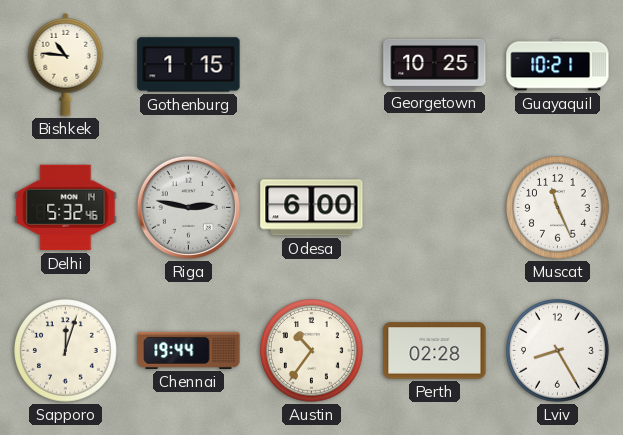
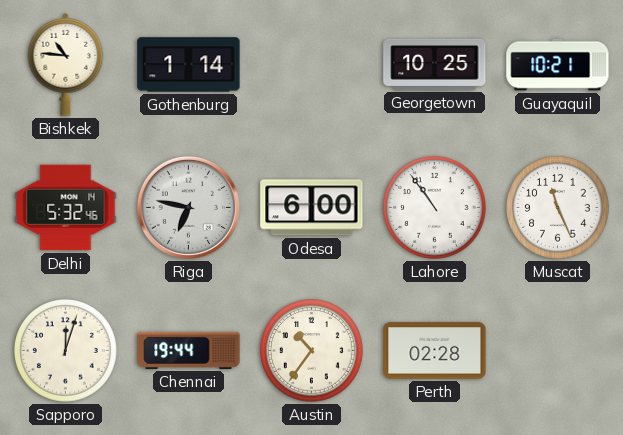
Gothenburg: 1:15 -> 1:14 (189, 65)
Riga: 2:47 -> 6:47 (188, 207)
Lahore: none -> 10:54 (435, 208)
Lviv: 8:25 -> none (558, 351)
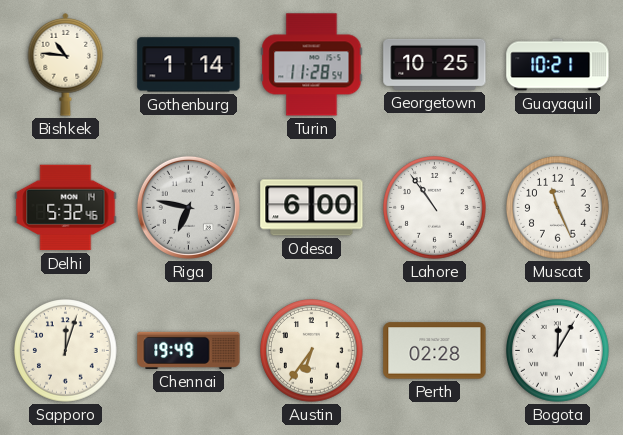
Turin: none -> 11:28 (312, 65)
Chennai: 19:44 -> 19:49 (189, 350)
Austin: 10:36 -> 6:36 (312, 351)
Bogota: none -> 12:05 (558, 351)
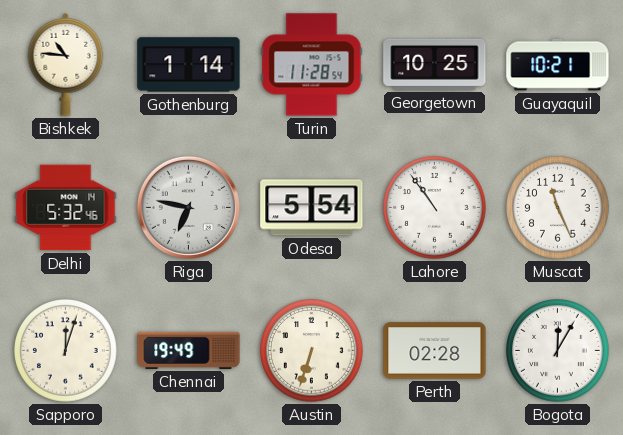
Odesa: 6:00 -> 5:54 (312, 208)
Austin: 6:36 -> 6:33 (312, 351)
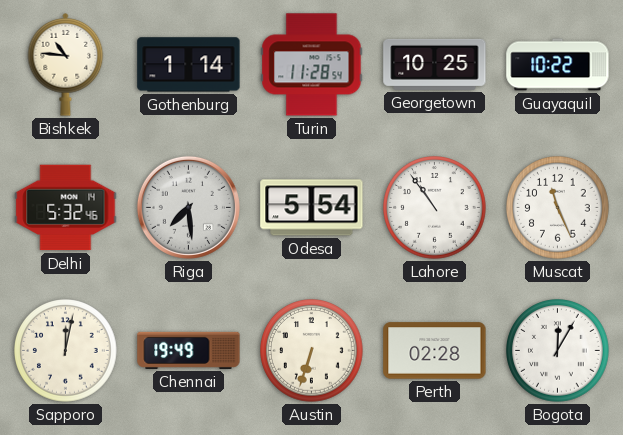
Guayaquil: 10:21 -> 10:22 (558, 65)
Riga: 6:47 -> 7:29 (188, 207)
Sapporo: 12:03 -> 12:02 (66, 351)
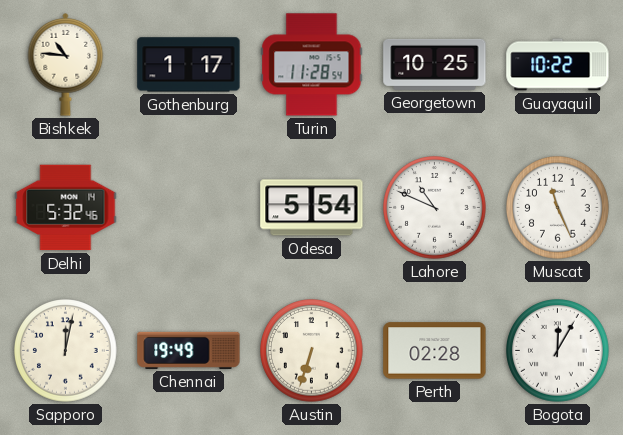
Gothenburg: 1:14 -> 1:17 (189, 65)
Riga: 7:29 -> none (188, 207)
Lahore: 10:54 -> 10:49 (435, 208)
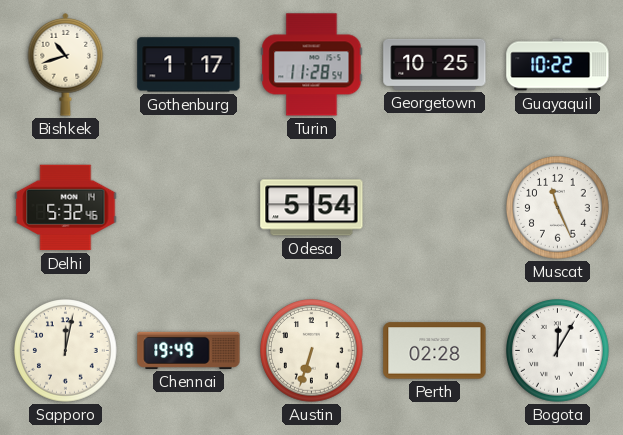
Bishkek: 10:46 -> 10:42 (66, 65)
Lahore: 10:49 -> none (435, 208)
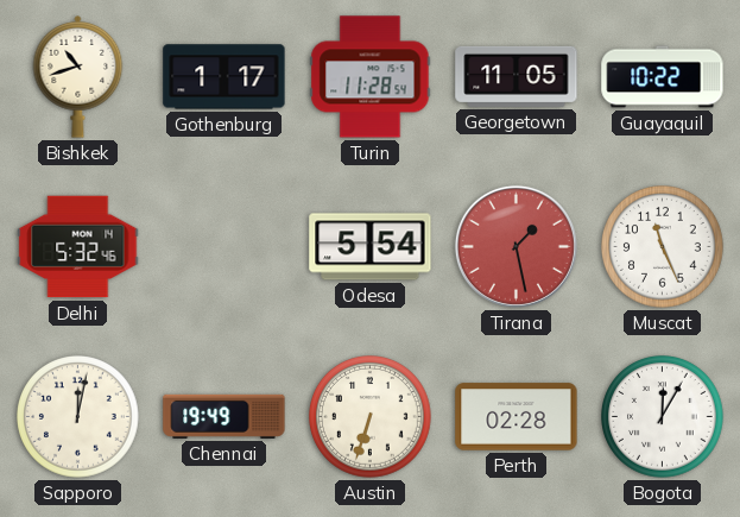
Georgetown: 10:25 -> 11:05 (517, 76)
Tirana: none -> 1:28 (516, 246)
